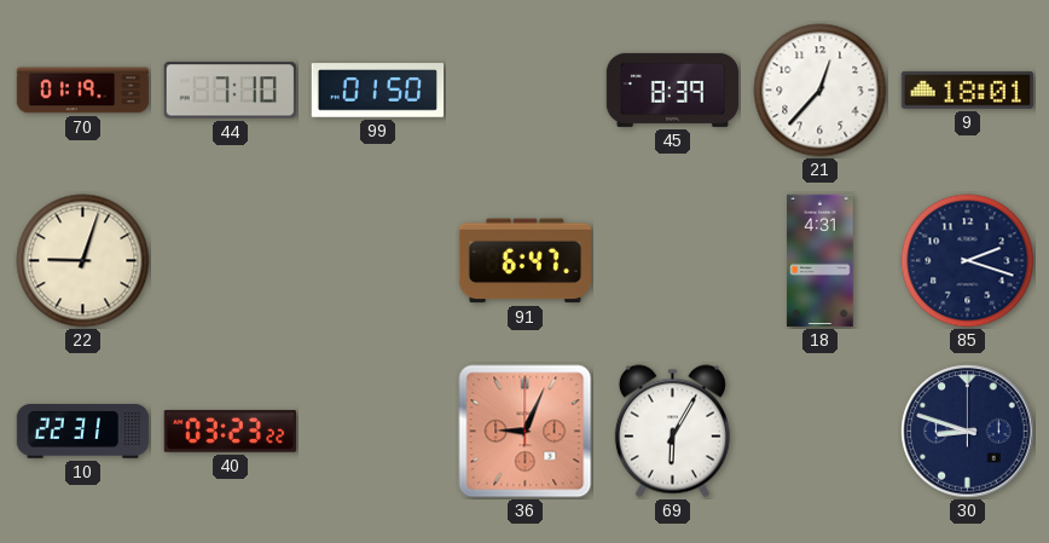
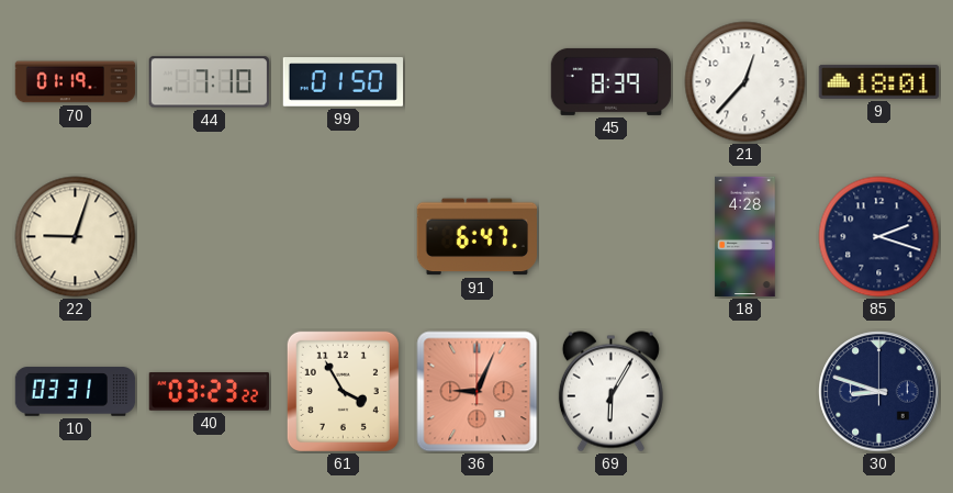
18: 4:31 -> 4:28 (745, 237)
10: 22:31 -> 03:31 (76, 392)
61: none -> 3:55 (343, 391)
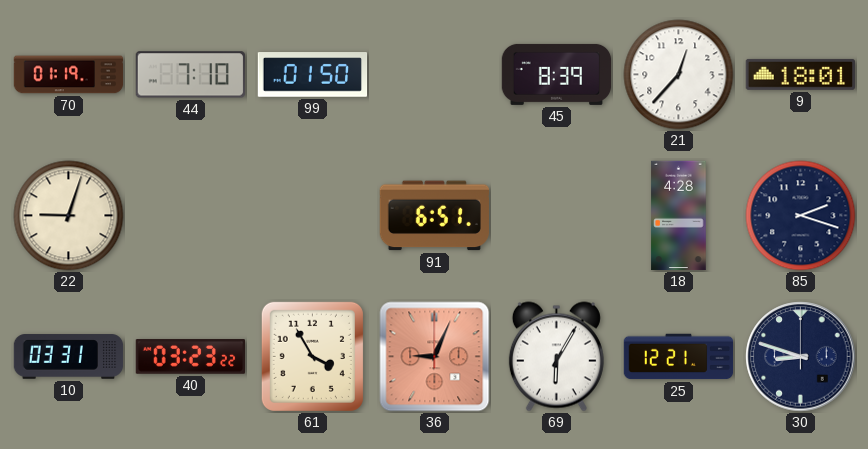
91: 6:47 -> 6:51 (434, 216)
25: none -> 12:21 (679, 357)
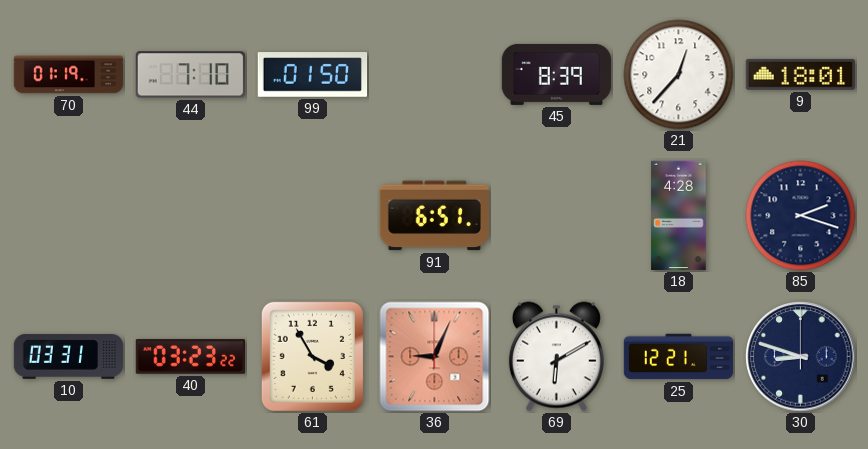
22: 9:03 -> none (69, 216)
69: 6:05 -> 6:10 (556, 357)
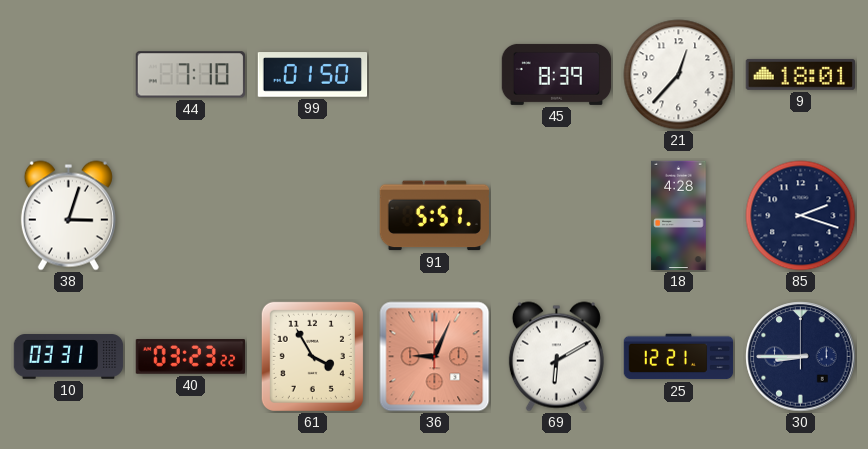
70: 01:19 -> none (69, 75)
38: none -> 3:03 (68, 216)
91: 6:51 -> 5:51 (434, 216)
30: 8:48 -> 8:45 (801, 357)
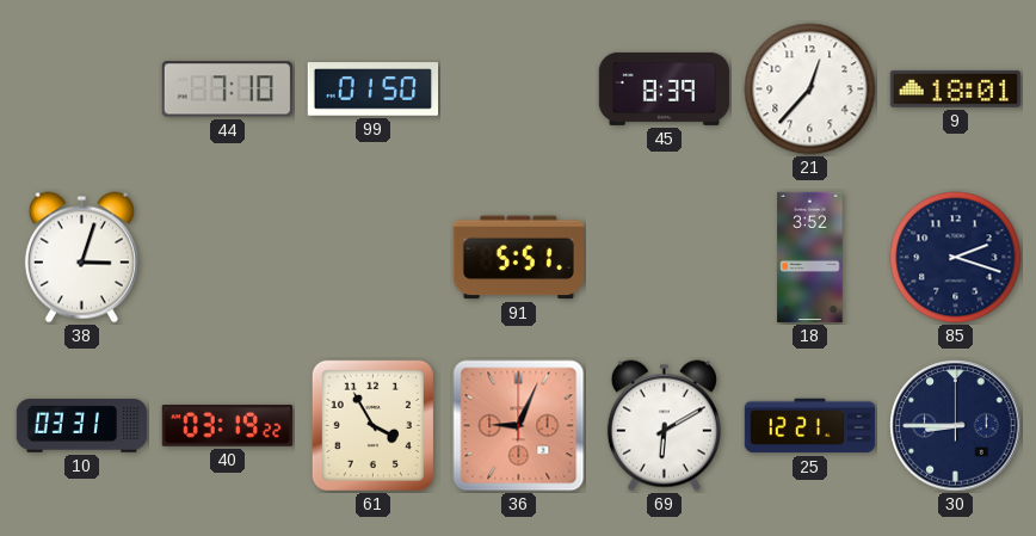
18: 4:28 -> 3:52 (810, 258)
40: 03:23 -> 03:19 (227, 426)
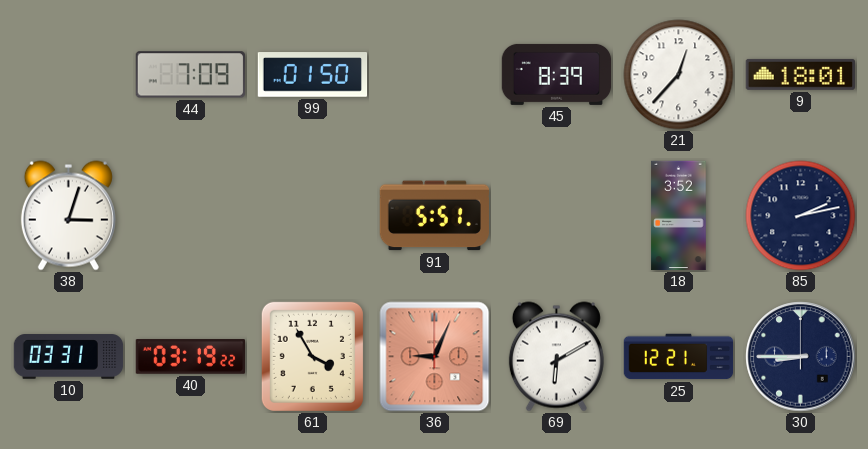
44: 7:10 -> 7:09 (190, 75)
85: 2:18 -> 2:13 (801, 216)
